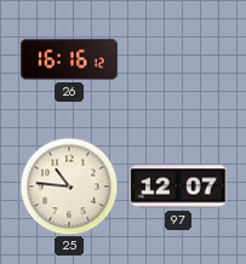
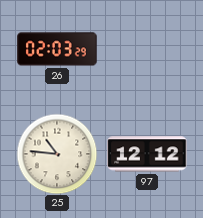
26: 16:16 -> 02:03 (57, 49)
97: 12:07 -> 12:12 (147, 154)
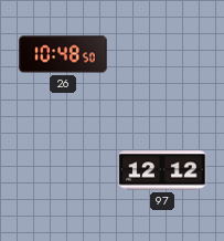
26: 02:03 -> 10:48 (63, 54)
25: 10:46 -> none (57, 154)
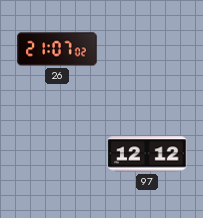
26: 10:48 -> 21:07 (57, 49)
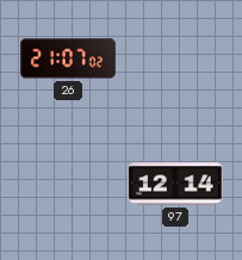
97: 12:12 -> 12:14 (175, 184)
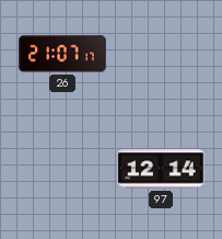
26: 21:07:02 -> 21:07:17 (62, 54)
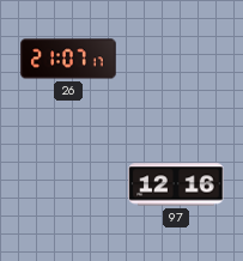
97: 12:14 -> 12:16 (176, 184)
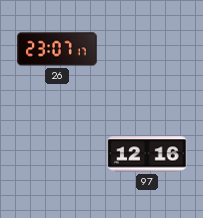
26: 21:07 -> 23:07 (57, 49)
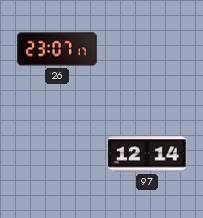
97: 12:16 -> 12:14 (147, 154)
